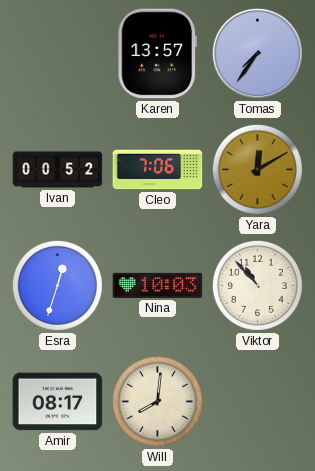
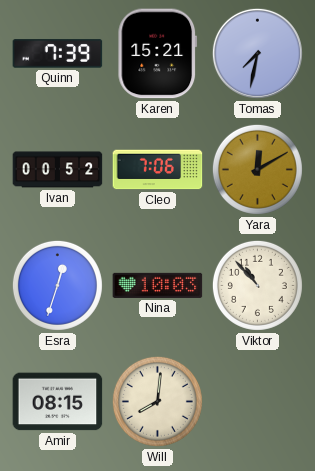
Quinn: none -> 7:39 (58, 54)
Karen: 13:57 -> 15:21 (158, 54)
Tomas: 7:36 -> 7:32 (257, 53)
Amir: 08:17 -> 08:15 (58, 402)
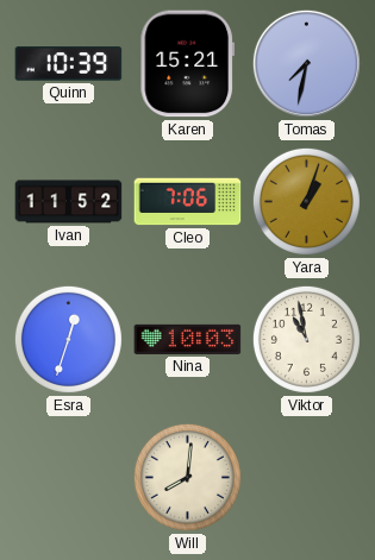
Quinn: 7:39 -> 10:39 (69, 64)
Ivan: 00:52 -> 11:52 (69, 202)
Yara: 12:10 -> 1:03 (306, 201)
Viktor: 10:53 -> 10:58 (306, 339)
Amir: 08:15 -> none (58, 402)
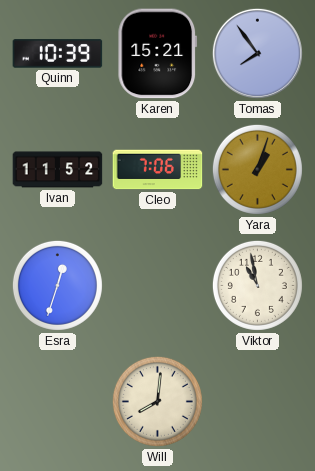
Tomas: 7:32 -> 7:54 (257, 53)
Nina: 10:03 -> none (188, 339)
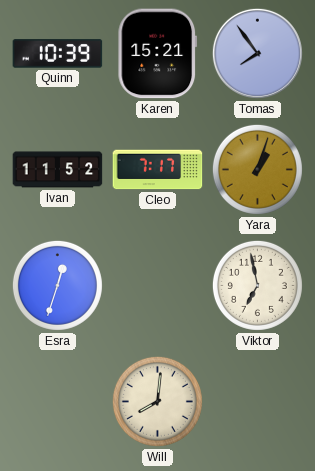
Cleo: 7:06 -> 7:17 (158, 170)
Viktor: 10:58 -> 6:58 (257, 285)
